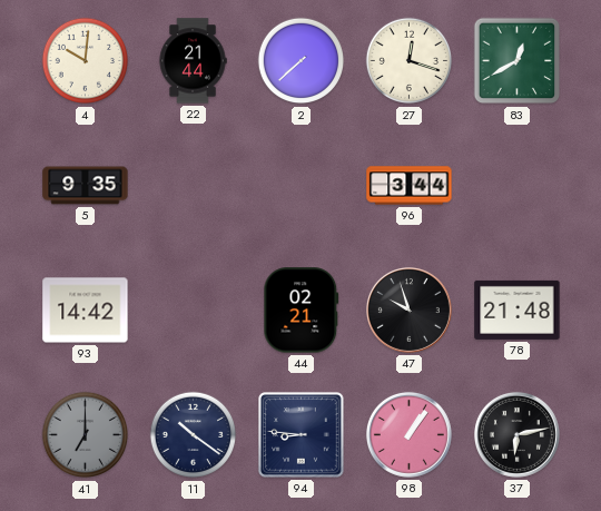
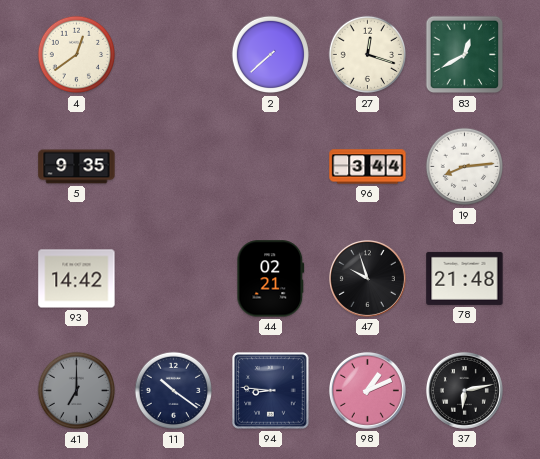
4: 10:01 -> 12:39 (77, 55)
22: 21:44 -> none (193, 61)
19: none -> 8:14 (465, 167)
98: 1:06 -> 1:11 (367, 390)
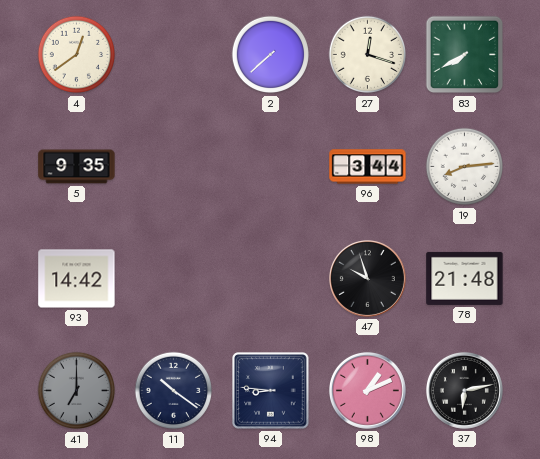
83: 12:40 -> 7:40 (465, 55)
44: 02:21 -> none (271, 279)
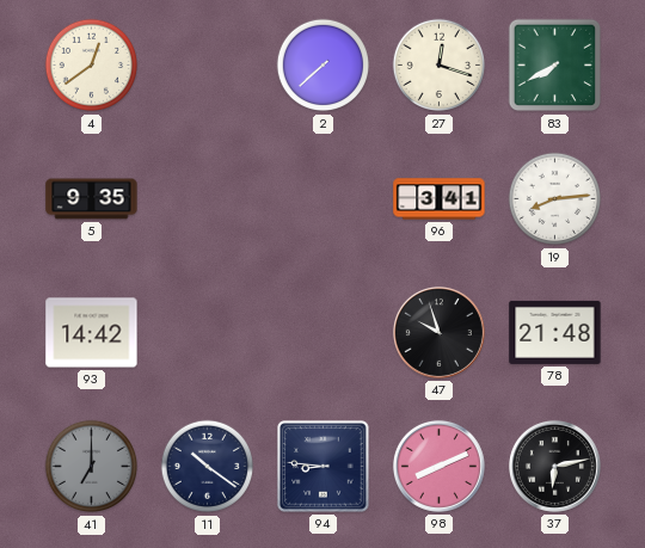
96: 3:44 -> 3:41 (440, 199)
98: 1:11 -> 8:11 (438, 466)
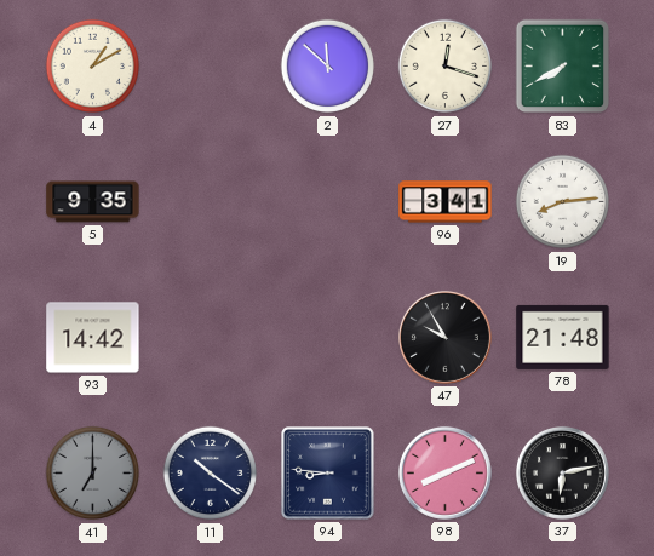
4: 12:39 -> 1:10 (93, 67)
2: 7:38 -> 11:52 (328, 67)
47: 9:57 -> 9:55 (444, 337)
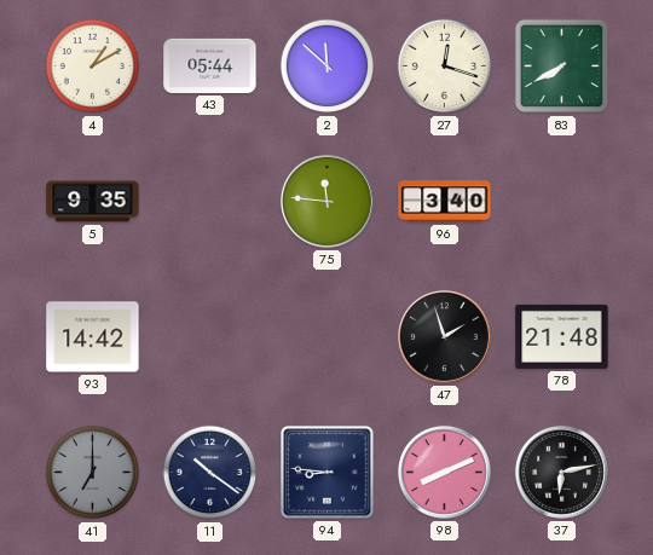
43: none -> 05:44 (210, 65)
75: none -> 11:46 (326, 201)
96: 3:41 -> 3:40 (445, 202)
19: 8:14 -> none (563, 202)
47: 9:55 -> 1:57 (444, 336)
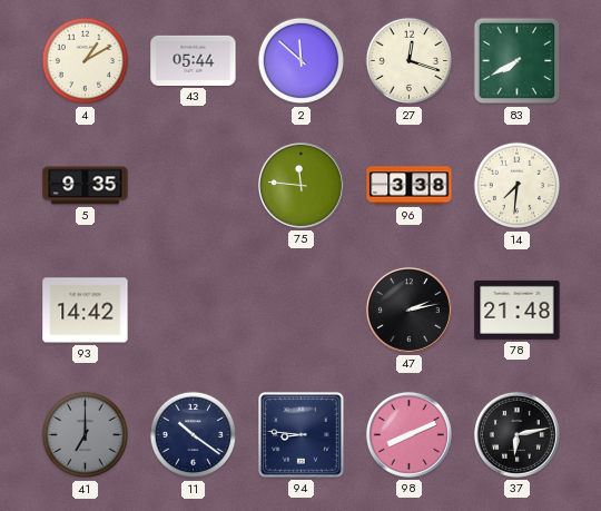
96: 3:40 -> 3:38 (410, 186)
14: none -> 7:31 (518, 186)
47: 1:57 -> 2:13 (408, 309)
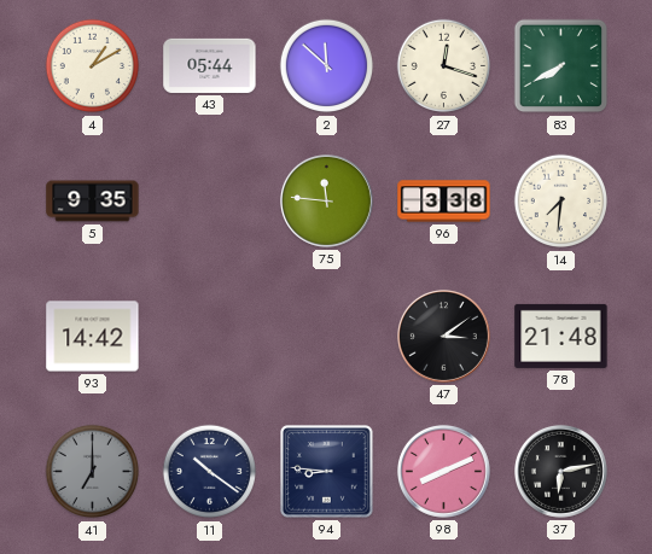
47: 2:13 -> 3:09 (443, 336)
